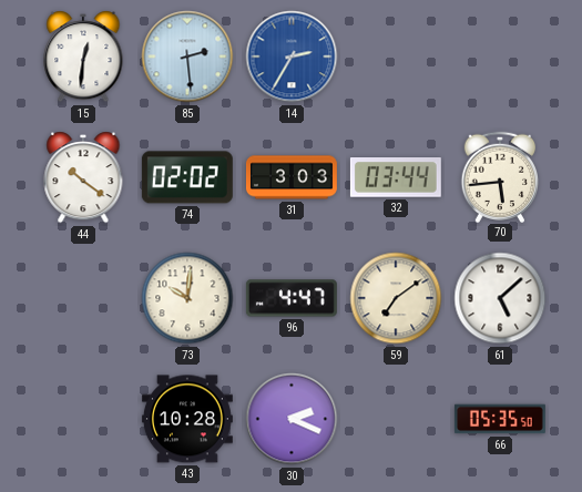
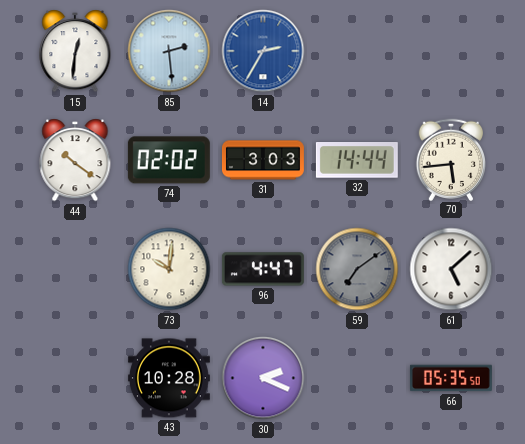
32: 03:44 -> 14:44 (357, 161)
59 dial: cream -> grey (357, 269)
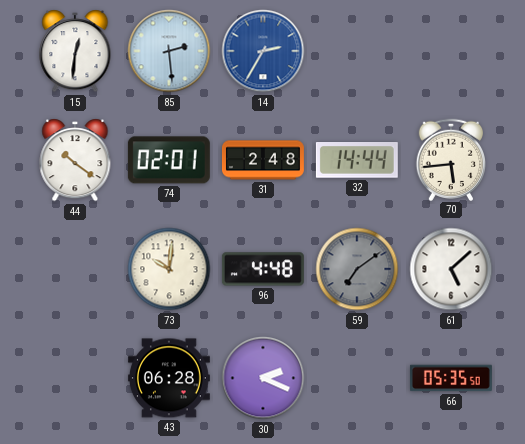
74: 02:02 -> 02:01 (169, 160)
31: 3:03 -> 2:48 (263, 160)
96: 4:47 -> 4:48 (263, 269)
43: 10:28 -> 06:28 (169, 378)
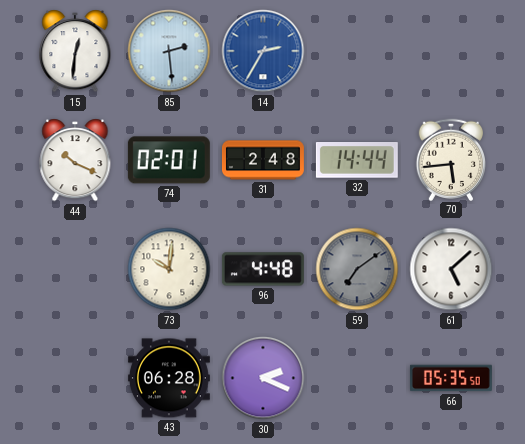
44: 10:21 -> 10:19 (75, 160)
